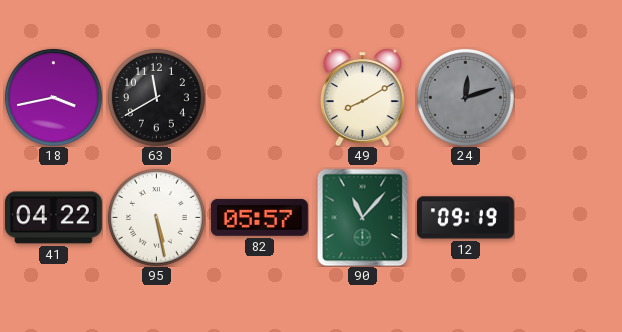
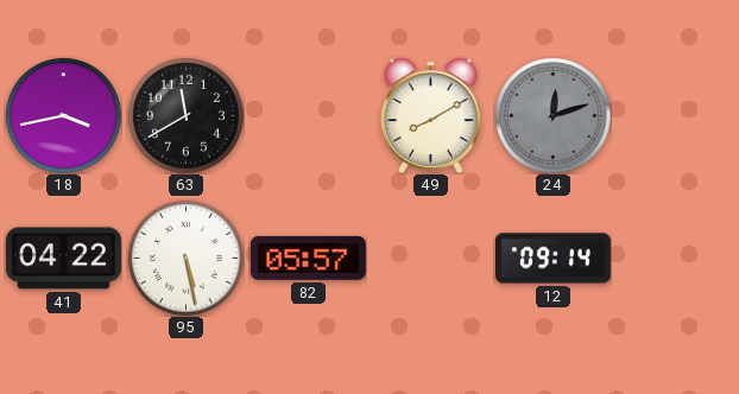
90: 11:07 -> none (363, 217)
12: 09:19 -> 09:14 (552, 259)
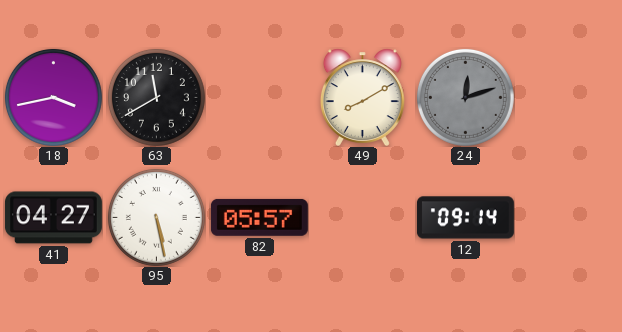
41: 04:22 -> 04:27 (53, 218)
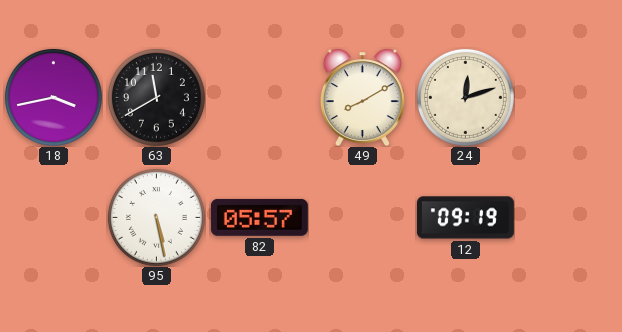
24 dial: grey -> cream (465, 97)
41: 04:27 -> none (53, 218)
12: 09:14 -> 09:19 (465, 218)
